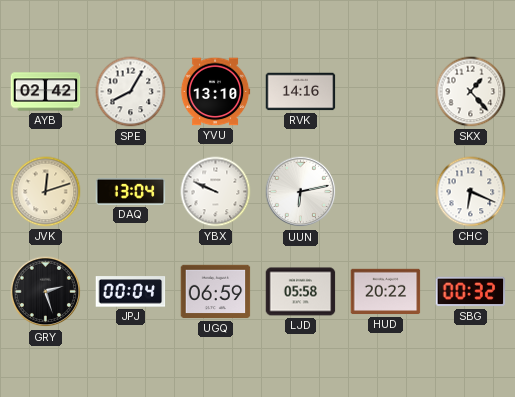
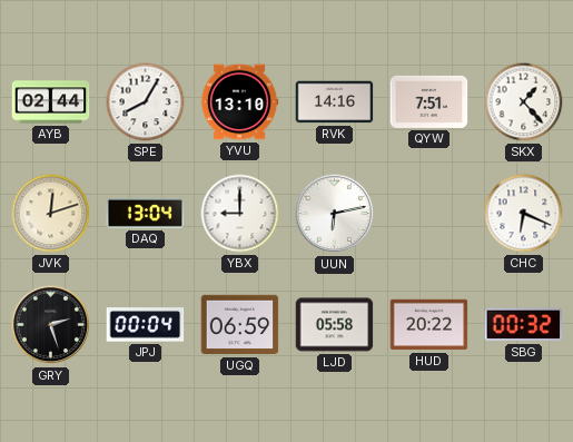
AYB: 02:42 -> 02:44 (51, 102)
QYW: none -> 7:51 (429, 101)
YBX: 9:49 -> 9:00 (240, 214)
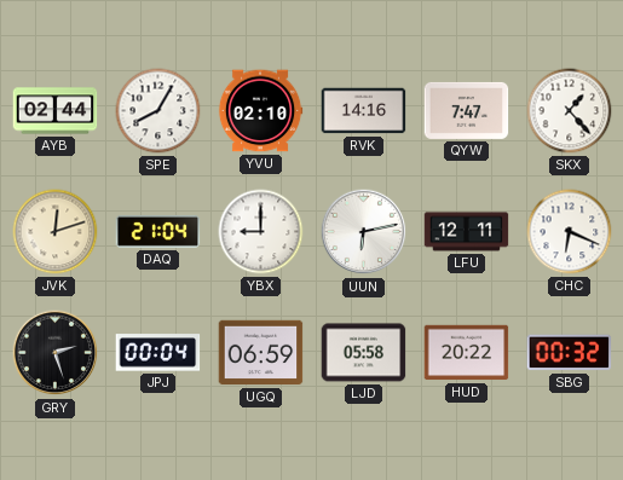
YVU: 13:10 -> 02:10 (260, 111)
QYW: 7:51 -> 7:47 (467, 110)
DAQ: 13:04 -> 21:04 (158, 231)
LFU: none -> 12:11 (467, 232)
